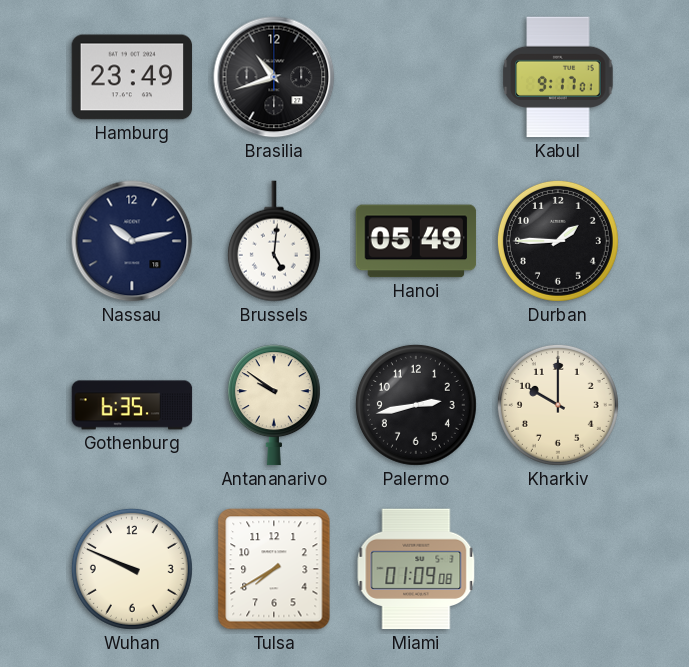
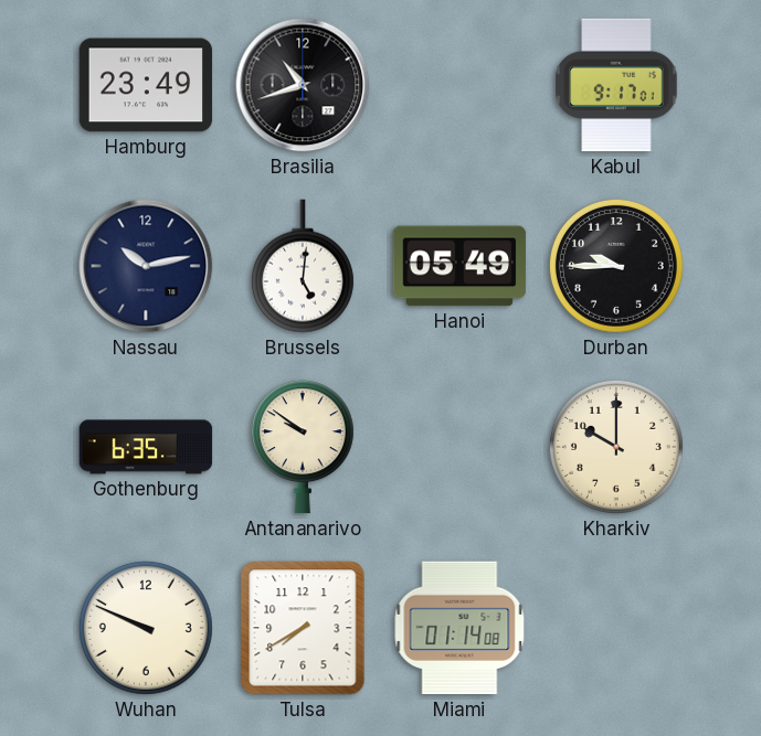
Durban: 1:45 -> 9:45 (616, 266)
Palermo: 2:43 -> none (416, 405)
Miami: 01:09 -> 01:14 (459, 628)
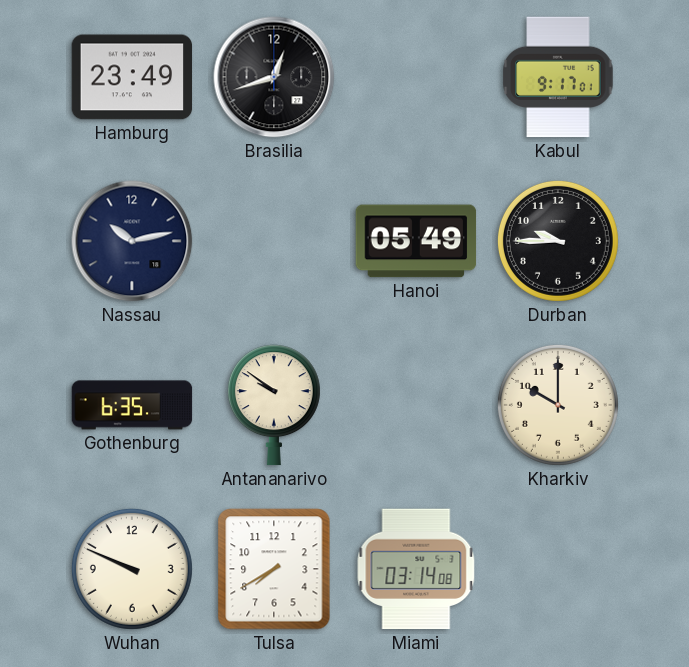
Brasilia: 10:42 -> 12:42 (274, 77)
Brussels: 5:01 -> none (303, 266)
Miami: 01:14 -> 03:14 (416, 569)
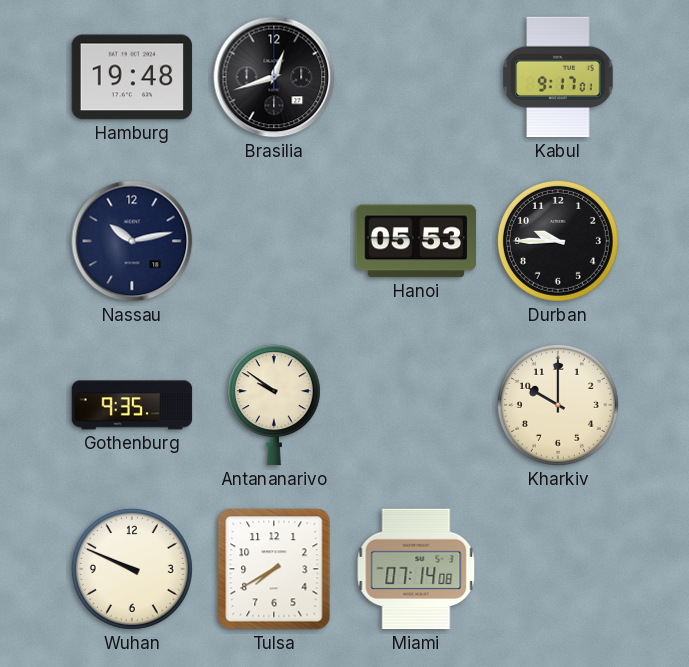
Hamburg: 23:49 -> 19:48 (132, 77)
Hanoi: 05:49 -> 05:53 (416, 241)
Gothenburg: 6:35 -> 9:35 (132, 405)
Miami: 03:14 -> 07:14 (416, 569)
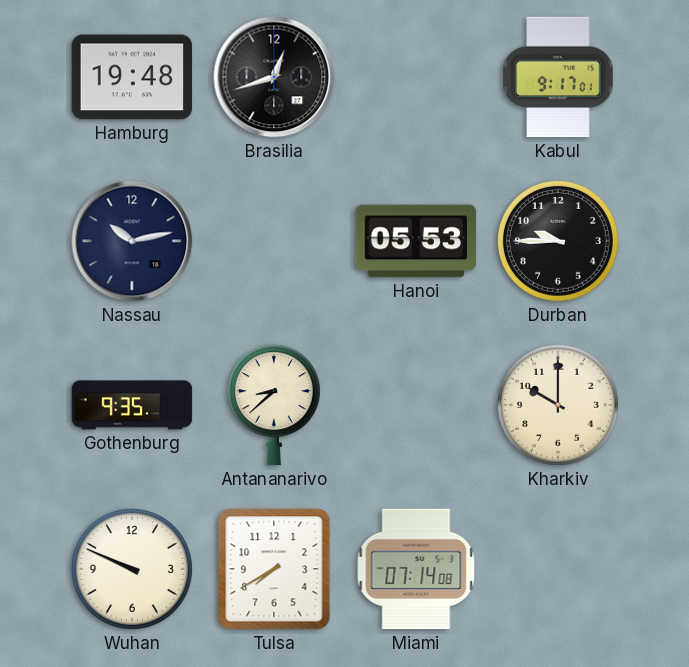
Antananarivo: 9:51 -> 8:38 (274, 405)
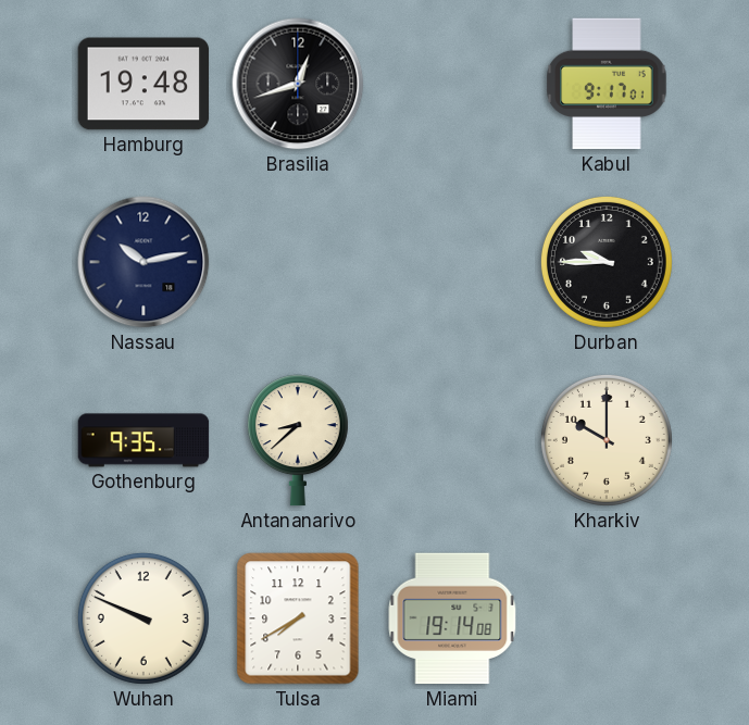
Hanoi: 05:53 -> none (416, 241)
Miami: 07:14 -> 19:14 (452, 618)
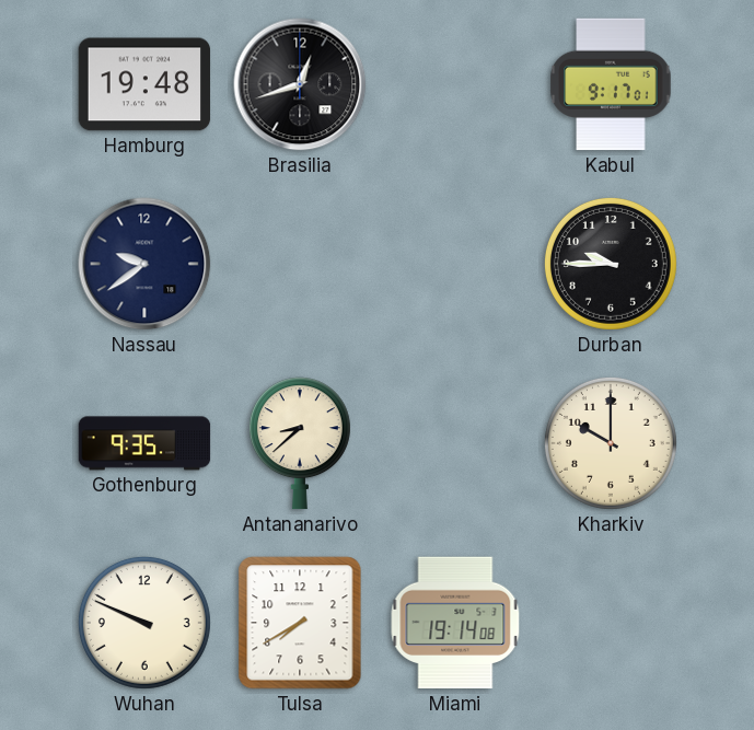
Nassau: 10:13 -> 9:39 (144, 264)
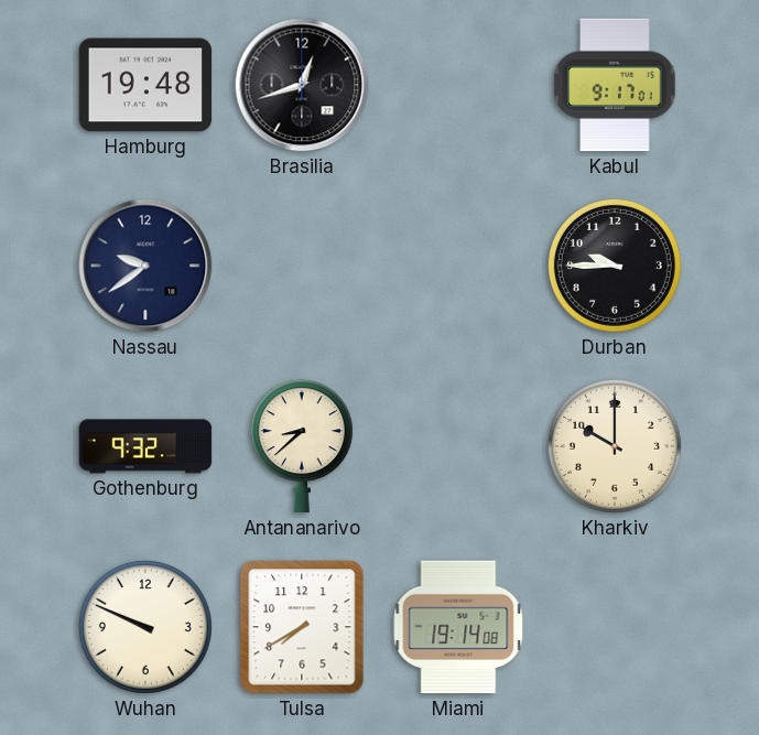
Gothenburg: 9:35 -> 9:32 (145, 446)
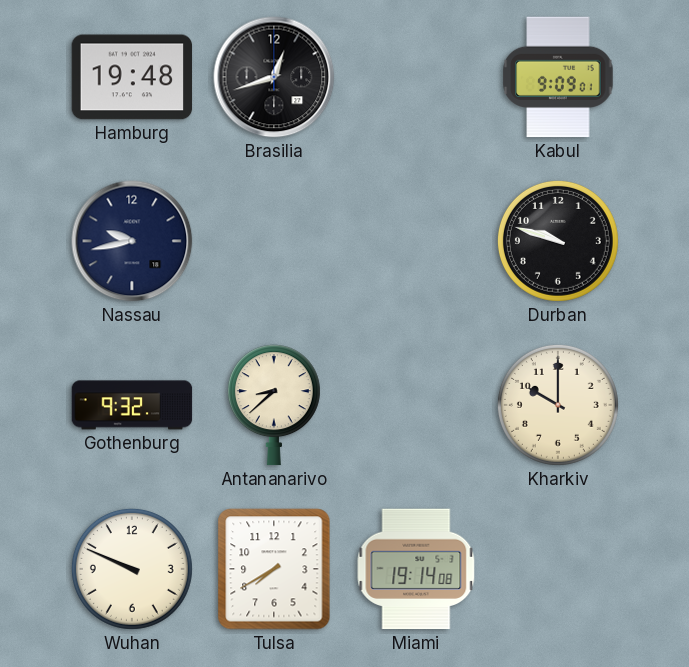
Kabul: 9:17 -> 9:09 (558, 77)
Nassau: 9:39 -> 9:43 (132, 241)
Durban: 9:45 -> 9:48 (558, 241)
